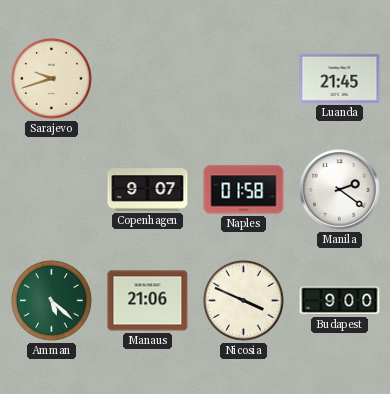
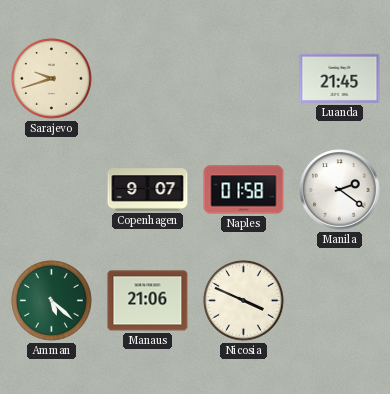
Budapest: 9:00 -> none (340, 301)
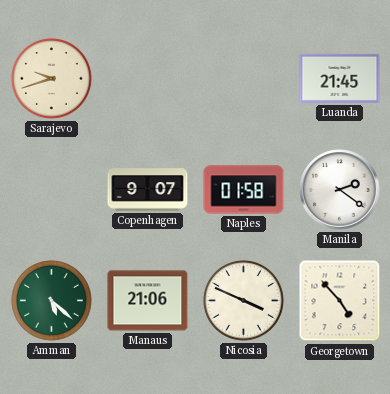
Georgetown: none -> 4:53 (340, 301)
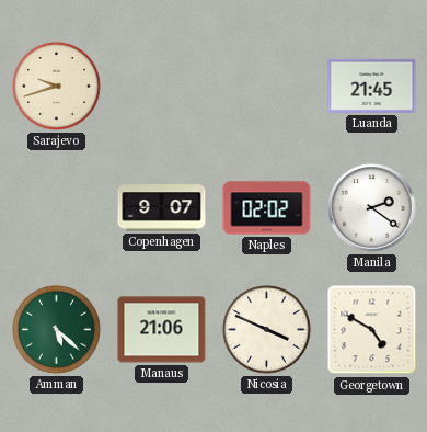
Naples: 01:58 -> 02:02 (267, 208)
Georgetown: 4:53 -> 4:50 (372, 330)
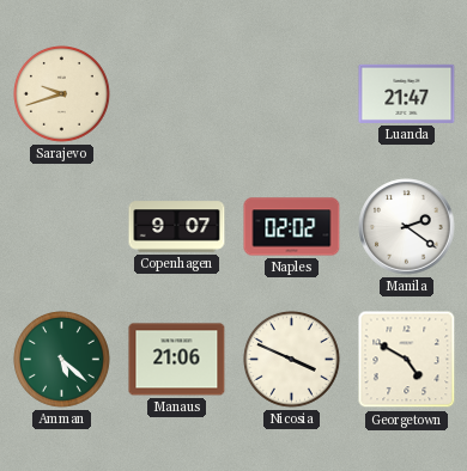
Luanda: 21:45 -> 21:47 (407, 93)
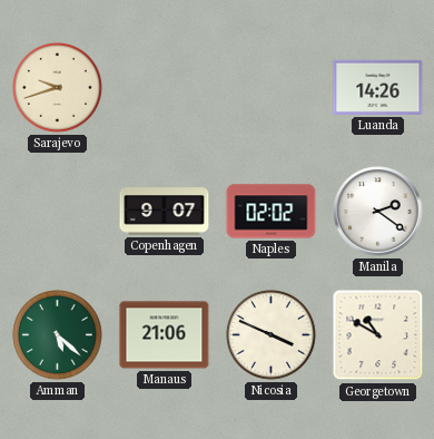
Luanda: 21:47 -> 14:26 (378, 87)
Georgetown: 4:50 -> 10:50 (378, 335)
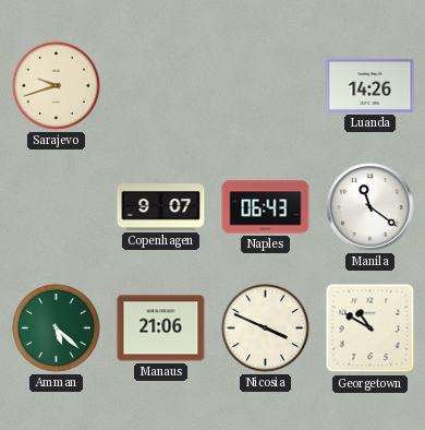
Naples: 02:02 -> 06:43 (266, 207)
Manila: 2:21 -> 11:21 (371, 207)
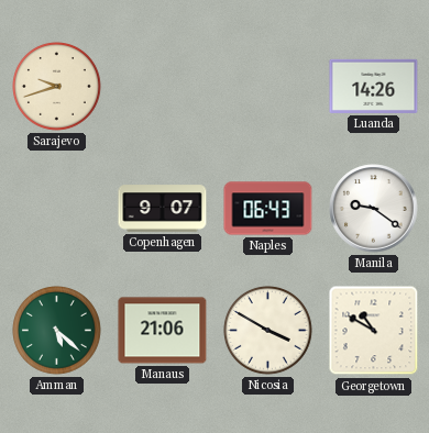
Manila: 11:21 -> 9:21 (374, 209)
Nicosia: 3:49 -> 3:50 (268, 331)
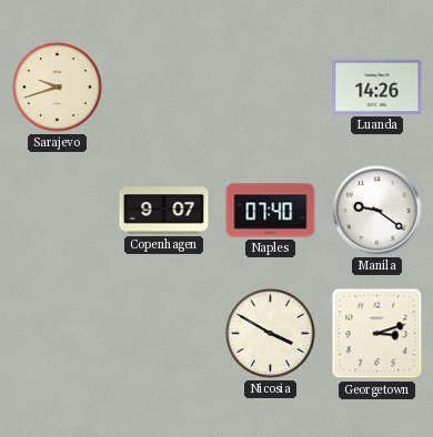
Naples: 06:43 -> 07:40 (271, 211)
Amman: 5:22 -> none (57, 331)
Manaus: 21:06 -> none (163, 331)
Georgetown: 10:50 -> 3:12 (377, 334)
